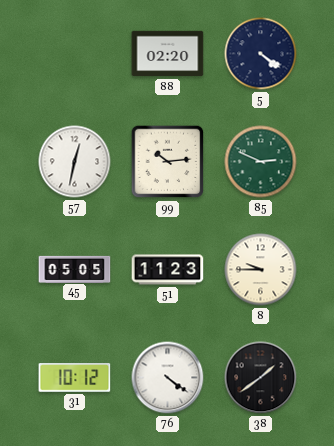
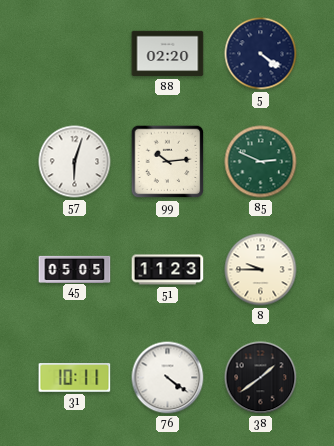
57: 12:32 -> 6:03 (75, 162)
31: 10:12 -> 10:11 (75, 378)
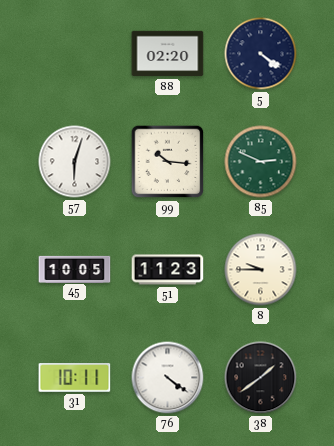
99: 10:14 -> 10:16 (168, 162)
45: 05:05 -> 10:05 (75, 269)
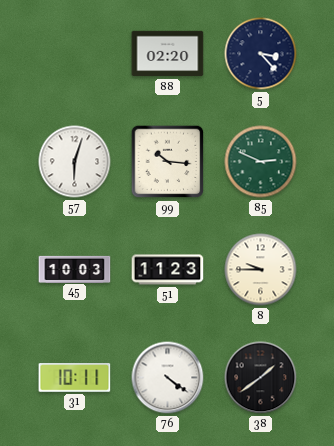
5: 4:21 -> 3:23 (261, 54)
45: 10:05 -> 10:03 (75, 269)
